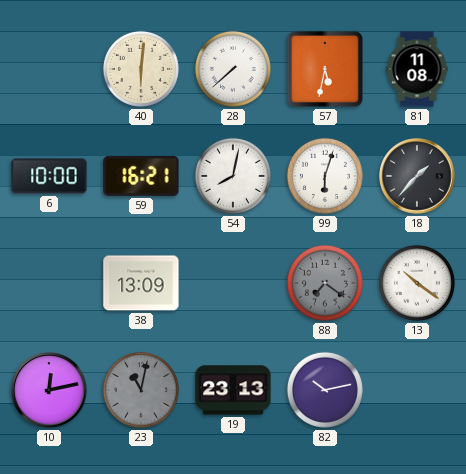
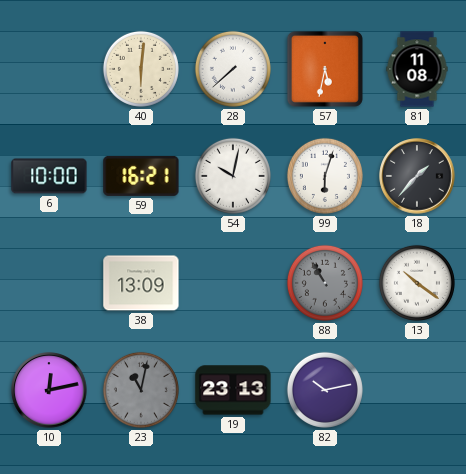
54: 8:02 -> 10:02 (233, 176)
88: 7:21 -> 10:55 (325, 283)
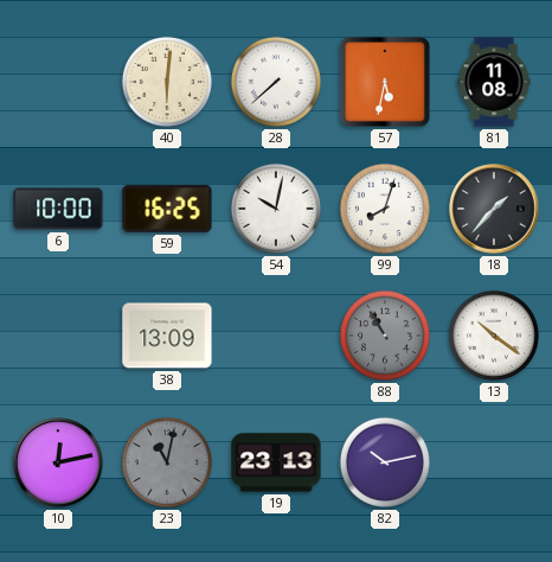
59: 16:21 -> 16:25 (167, 209)
99: 6:03 -> 8:03 (385, 209)
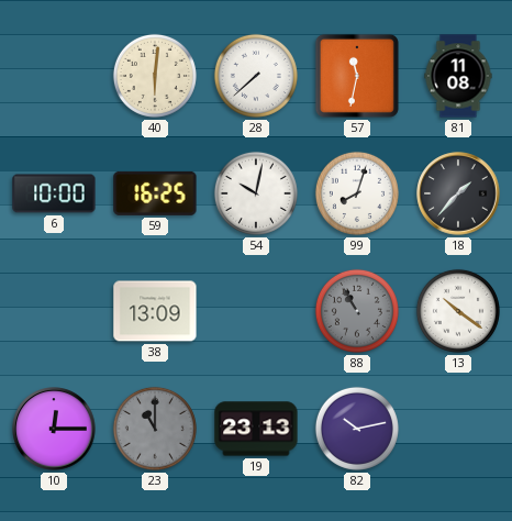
57: 5:32 -> 11:32 (357, 76)
10: 12:13 -> 12:15 (54, 429)
23: 11:02 -> 11:00 (155, 429)
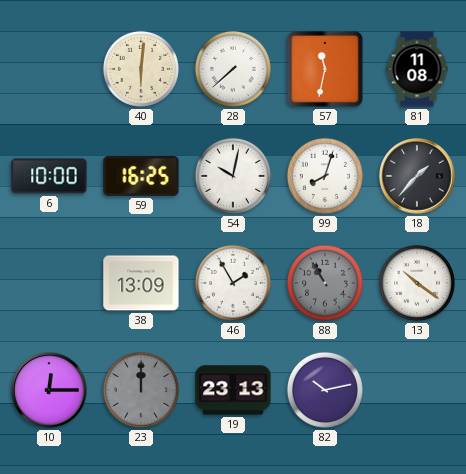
46: none -> 1:55 (233, 283)
23: 11:00 -> 12:00 (141, 390)
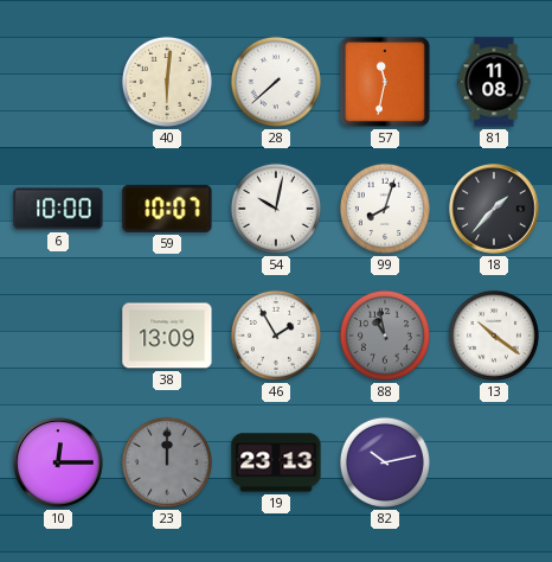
59: 16:25 -> 10:07 (167, 209)
88: 10:55 -> 10:58 (385, 336)
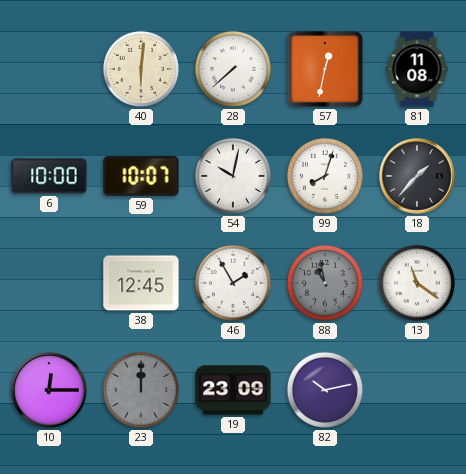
57: 11:32 -> 12:32 (325, 69)
38: 13:09 -> 12:45 (141, 283)
13: 10:21 -> 11:21 (417, 283)
19: 23:13 -> 23:09 (233, 390)
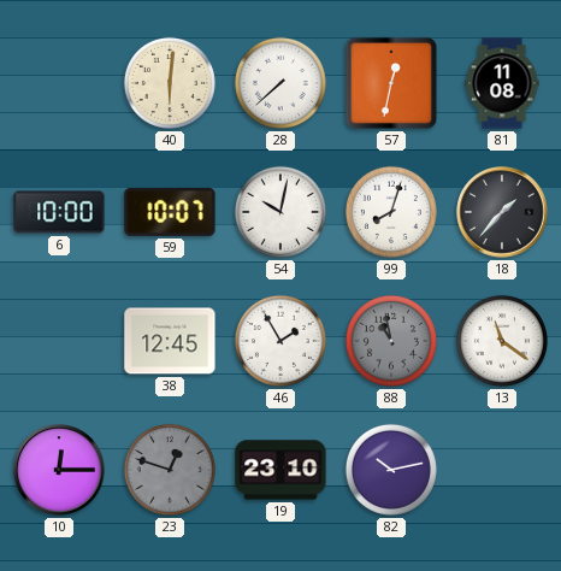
23: 12:00 -> 12:48 (170, 470)
19: 23:09 -> 23:10 (280, 470)
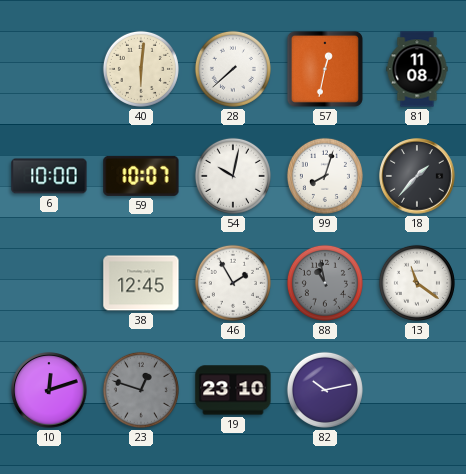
10: 12:15 -> 12:12 (49, 390)
